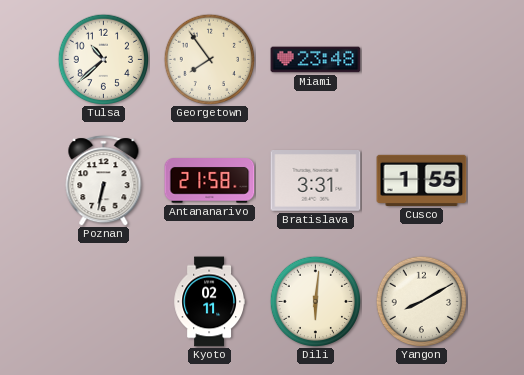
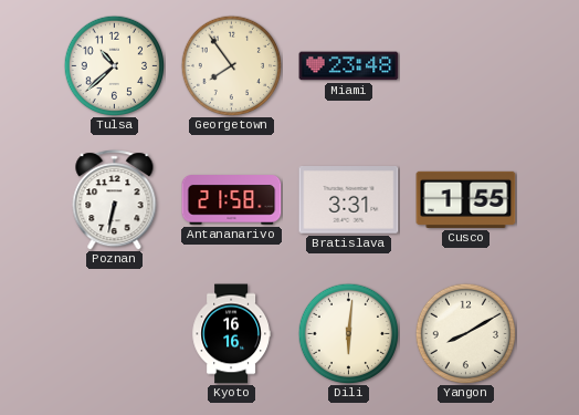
Kyoto: 02:11 -> 16:16 (231, 334)
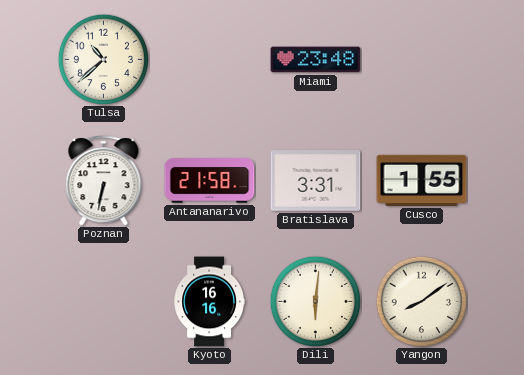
Georgetown: 7:54 -> none (231, 65)
Yangon: 8:10 -> 8:09 (421, 301)
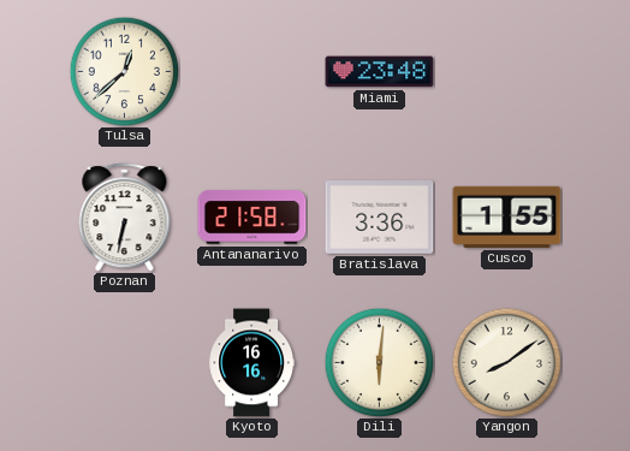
Tulsa: 10:38 -> 12:38 (124, 71)
Bratislava: 3:31 -> 3:36 (380, 218)
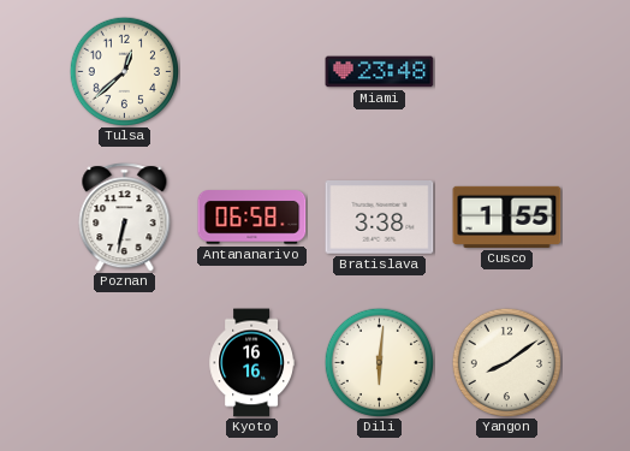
Antananarivo: 21:58 -> 06:58 (252, 218)
Bratislava: 3:36 -> 3:38 (380, 218)
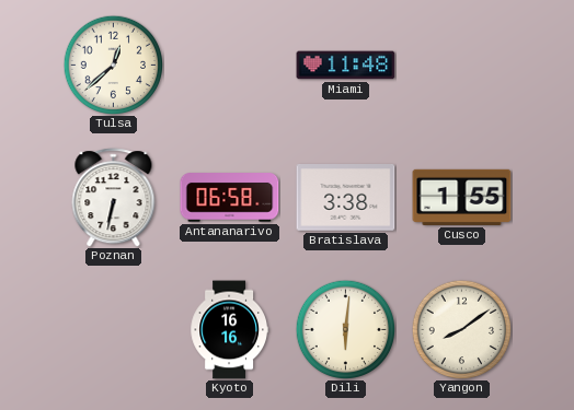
Miami: 23:48 -> 11:48 (346, 66)
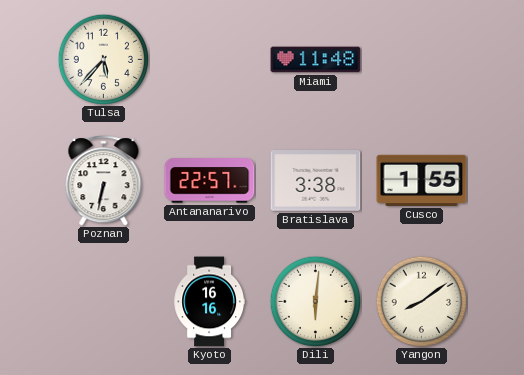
Tulsa: 12:38 -> 5:37 (103, 59)
Antananarivo: 06:58 -> 22:57 (210, 181)
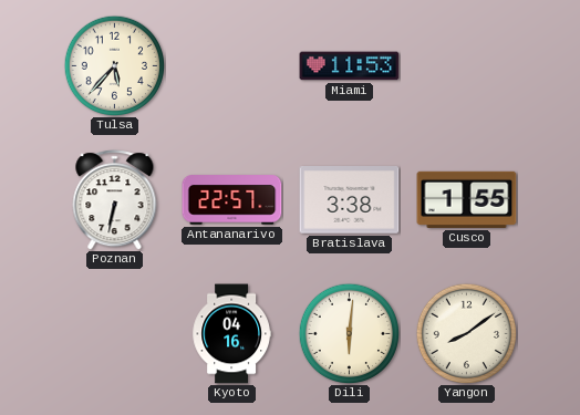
Miami: 11:48 -> 11:53 (350, 66)
Kyoto: 16:16 -> 04:16 (231, 334)
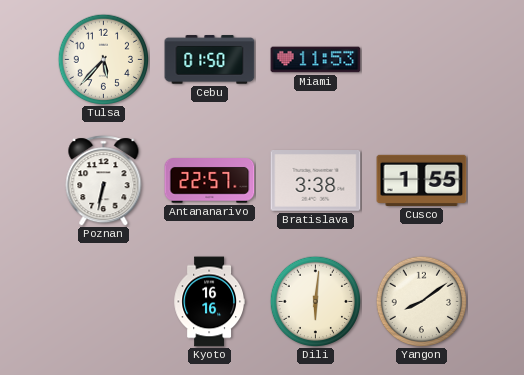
Cebu: none -> 01:50 (210, 60)
Kyoto: 04:16 -> 16:16 (209, 302)
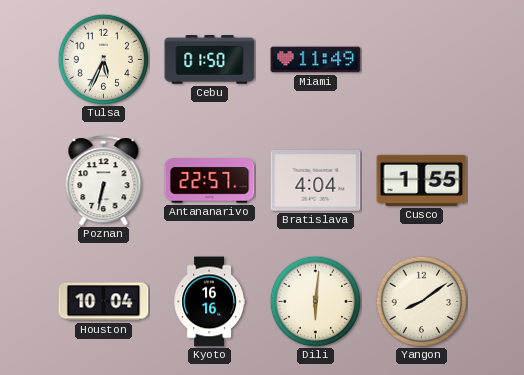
Tulsa: 5:37 -> 5:34 (103, 59)
Miami: 11:53 -> 11:49 (316, 60)
Bratislava: 3:38 -> 4:04 (316, 181)
Houston: none -> 10:04 (104, 302)
